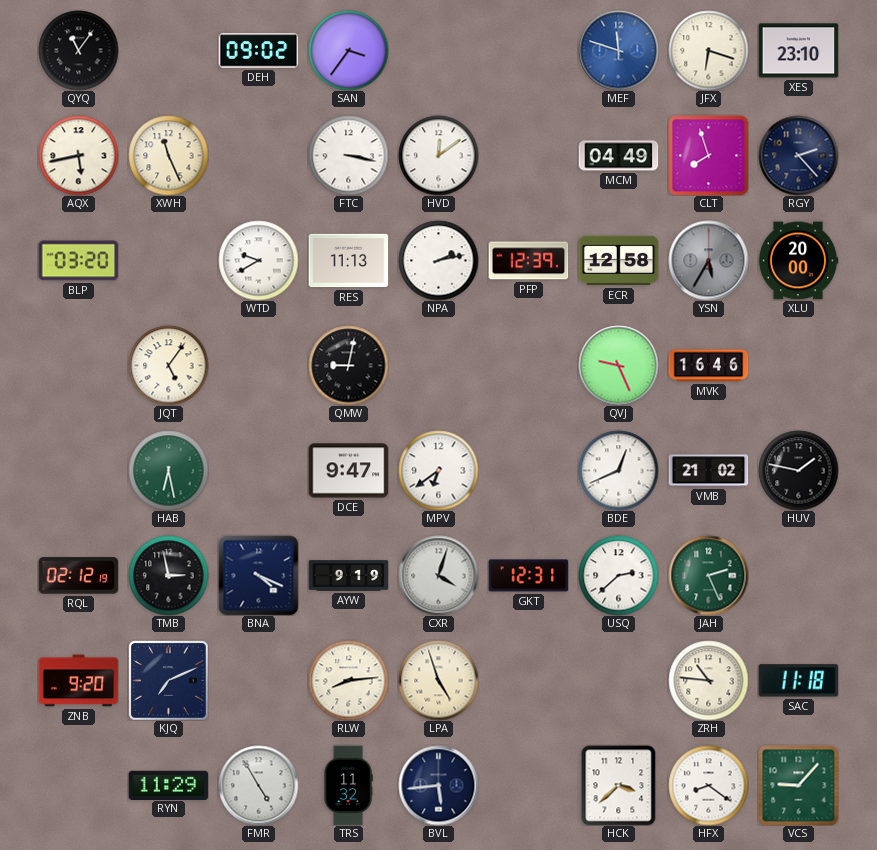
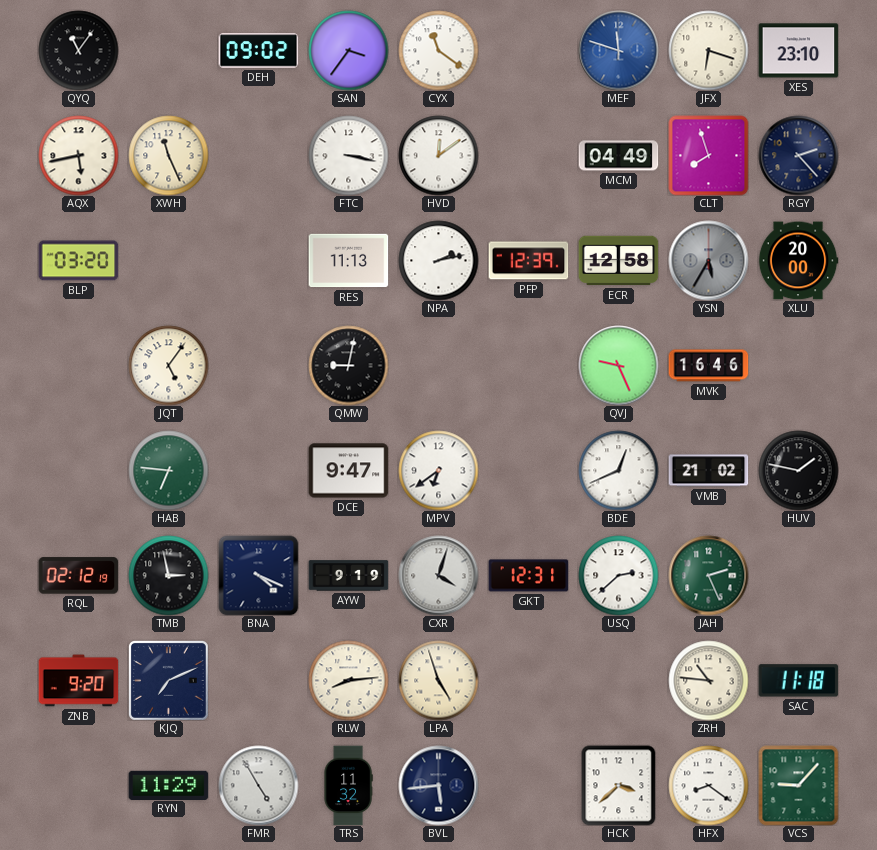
CYX: none -> 11:21 (438, 50)
WTD: 9:40 -> none (258, 260)
HAB: 6:28 -> 6:46 (168, 470)
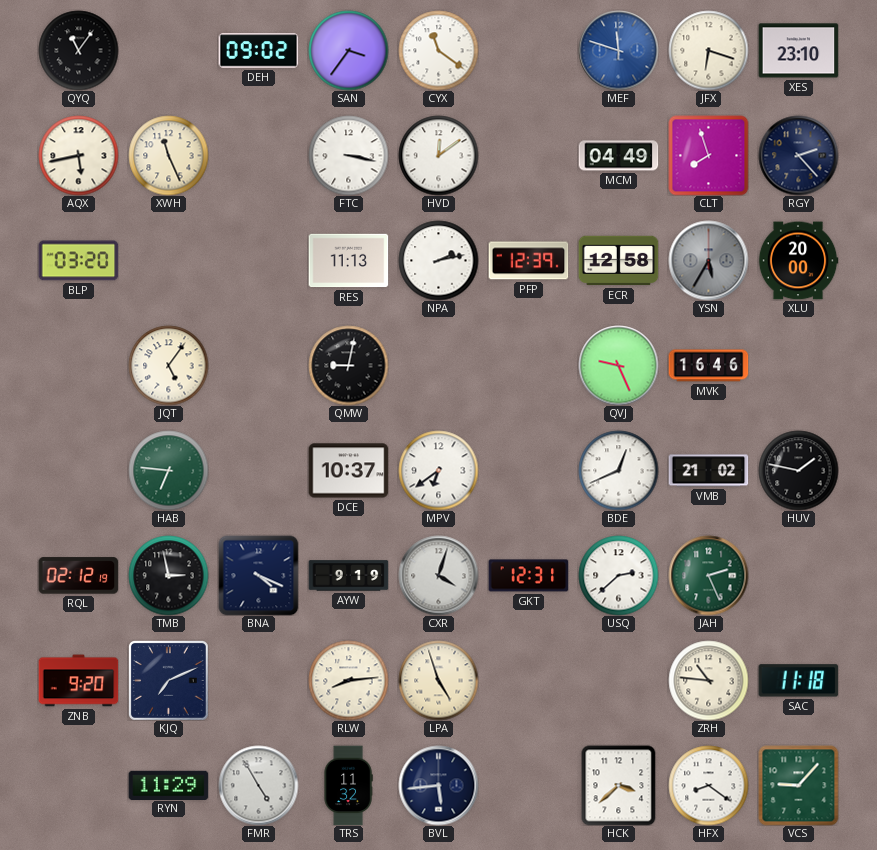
DCE: 9:47 -> 10:37 (348, 471)
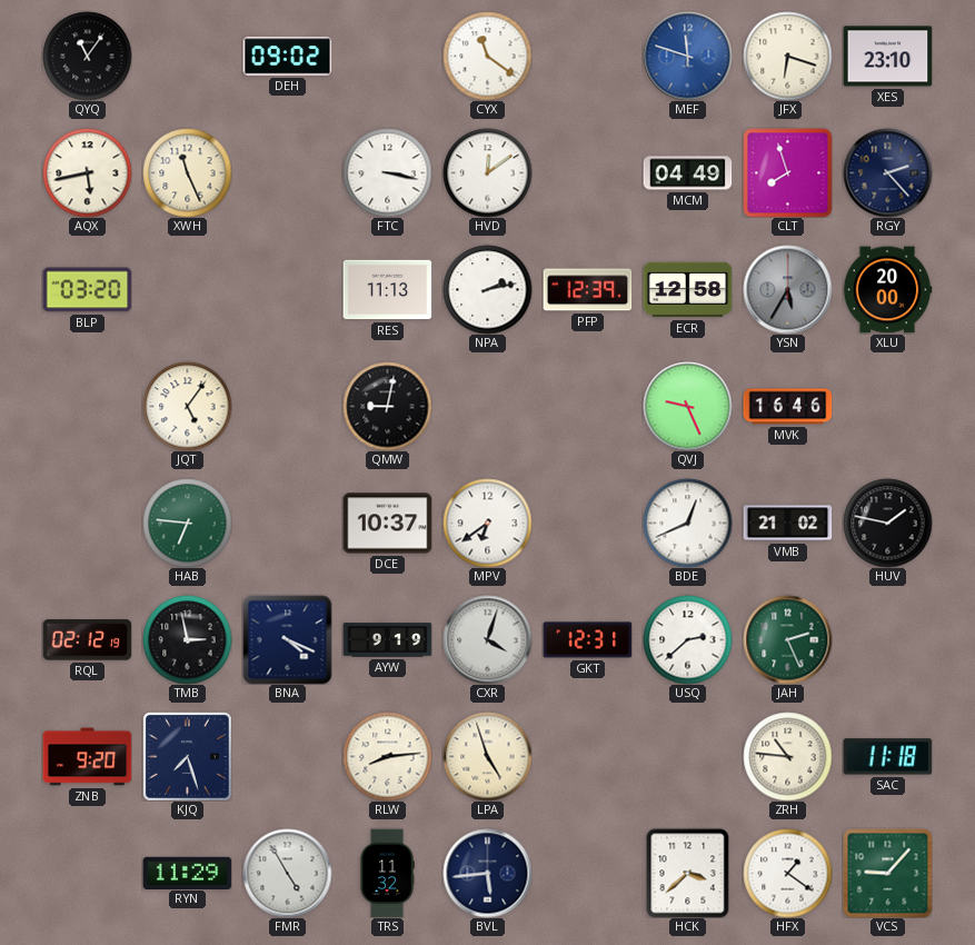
SAN: 3:36 -> none (348, 50)
KJQ: 7:11 -> 7:27 (187, 756)
HFX: 8:21 -> 1:21 (787, 873)
